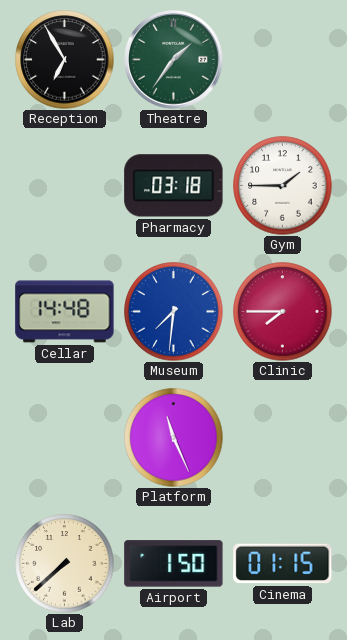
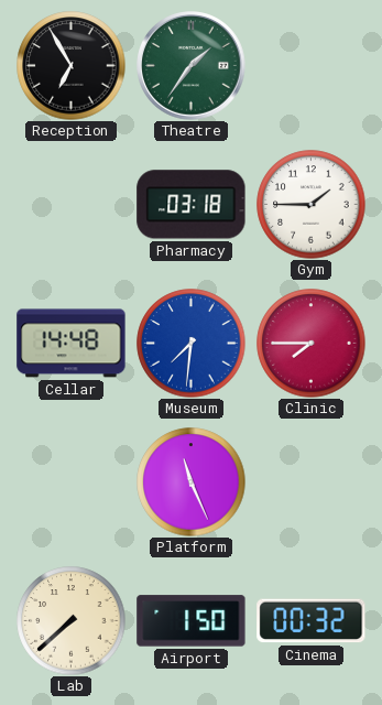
Cinema: 01:15 -> 00:32 (312, 621)
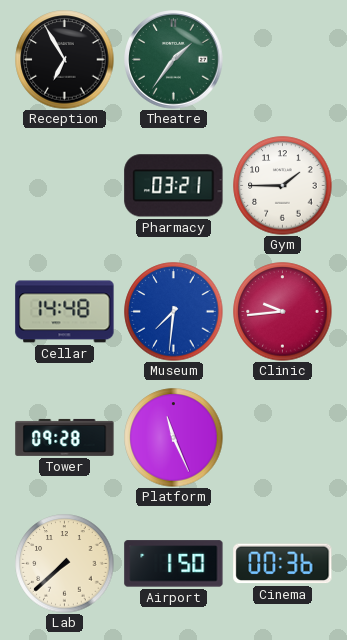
Pharmacy: 03:18 -> 03:21 (174, 186)
Clinic: 7:45 -> 9:44 (283, 312)
Tower: none -> 09:28 (65, 437)
Cinema: 00:32 -> 00:36 (283, 564)
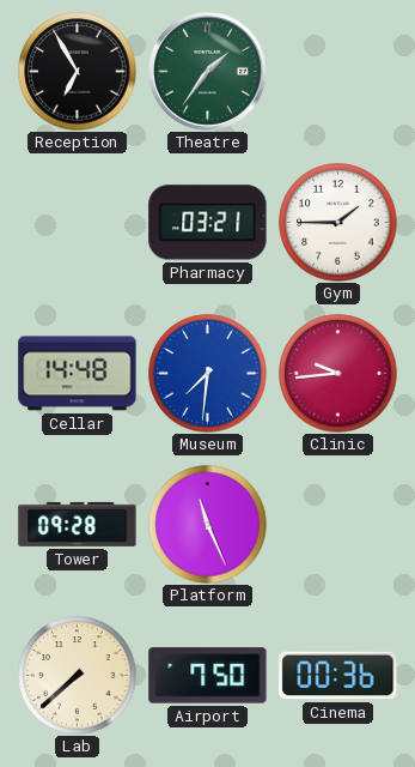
Airport: 1:50 -> 7:50 (208, 676)
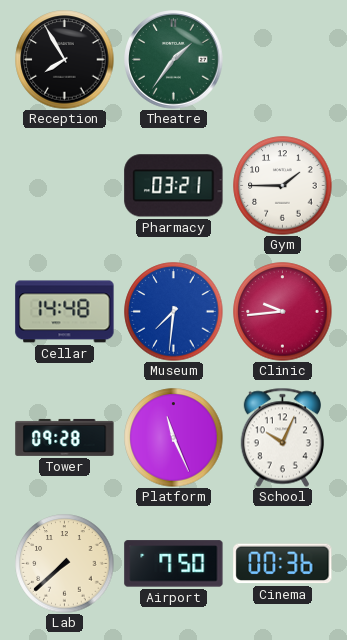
Reception: 6:55 -> 7:55 (65, 60)
School: none -> 10:04 (282, 437)
